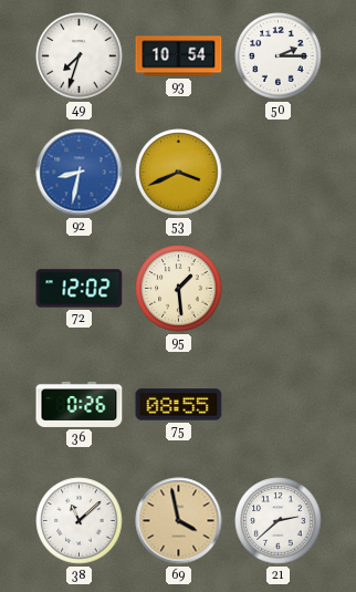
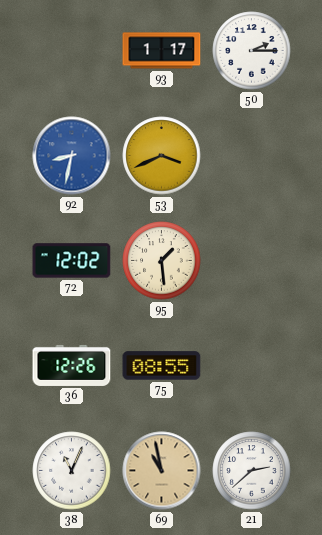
49: 7:33 -> none (80, 56)
93: 10:54 -> 1:17 (162, 51)
36: 0:26 -> 12:26 (72, 365)
38: 11:08 -> 11:04 (72, 471)
69: 3:58 -> 10:58 (162, 471)
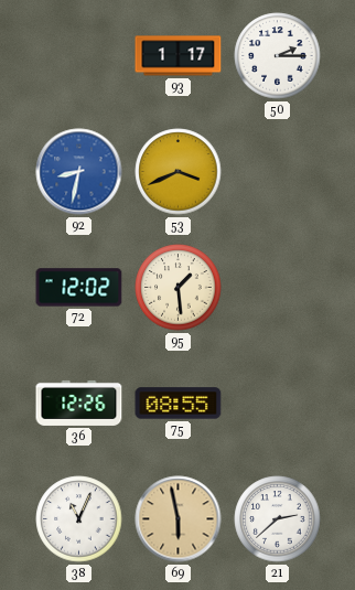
69: 10:58 -> 5:58 (179, 519)
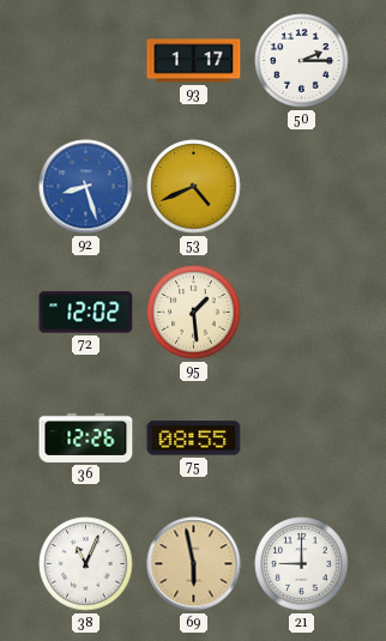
92: 8:32 -> 8:27 (86, 187)
53: 3:41 -> 4:41 (194, 187)
21: 2:38 -> 9:00 (302, 564)
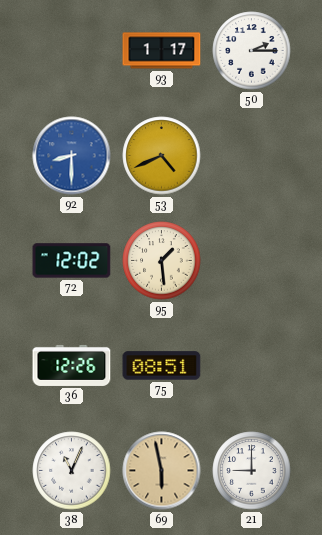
92: 8:27 -> 8:30 (72, 156)
75: 08:55 -> 08:51 (162, 366)
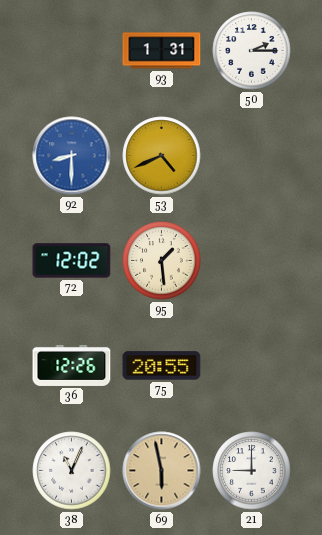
93: 1:17 -> 1:31 (162, 51)
75: 08:51 -> 20:55 (162, 366)
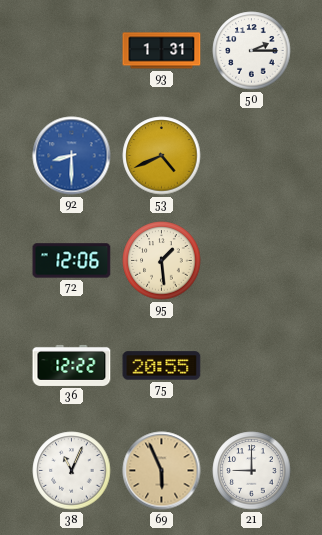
72: 12:02 -> 12:06 (72, 261)
36: 12:26 -> 12:22 (72, 365)
69: 5:58 -> 5:56 (162, 471)
